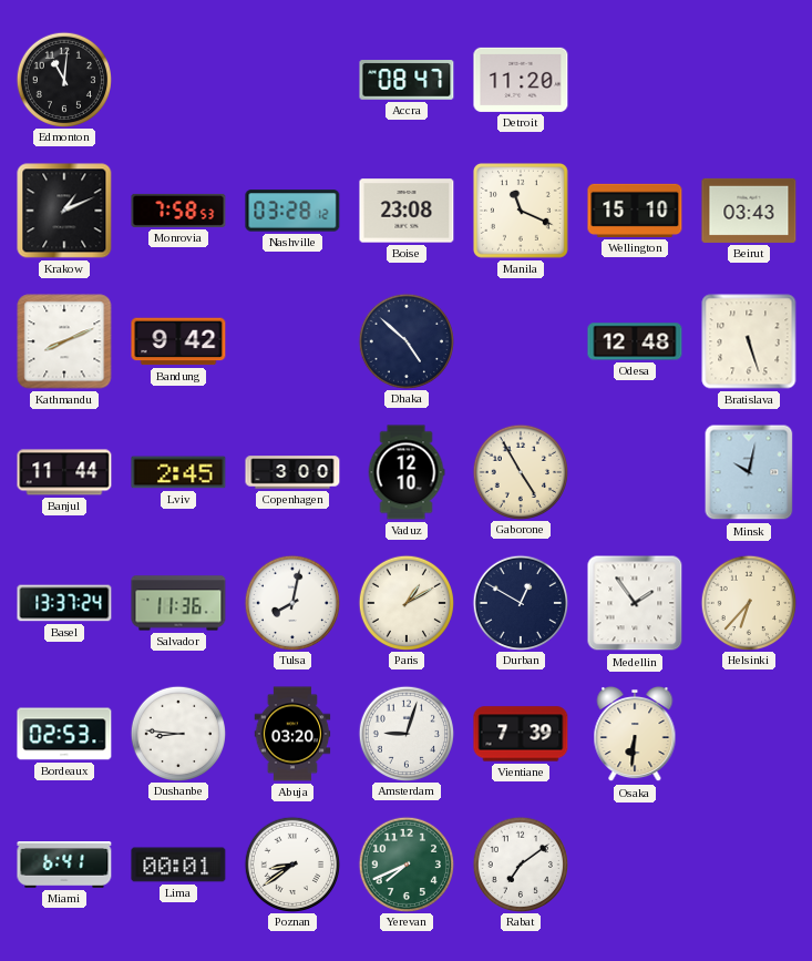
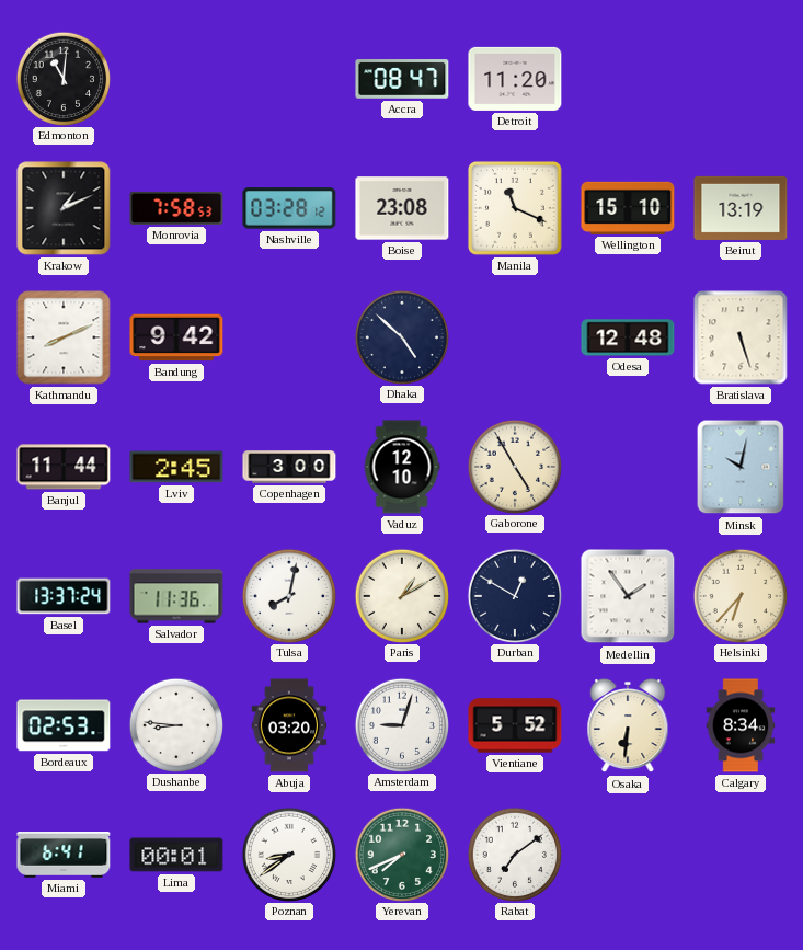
Beirut: 03:43 -> 13:19 (741, 208)
Vientiane: 7:39 -> 5:52 (515, 725)
Calgary: none -> 8:34 (741, 725)
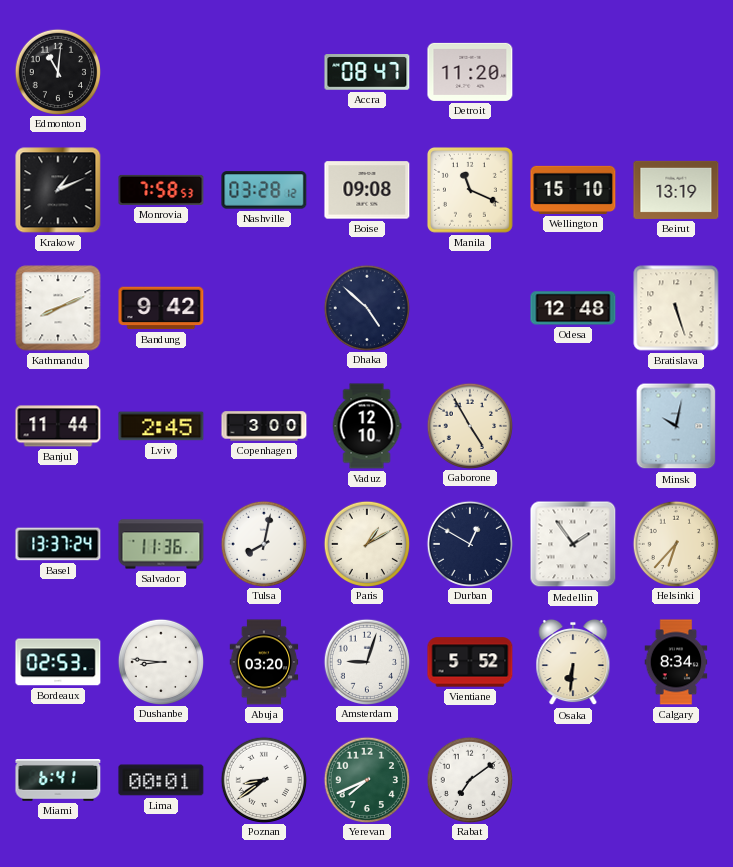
Boise: 23:08 -> 09:08 (367, 190)
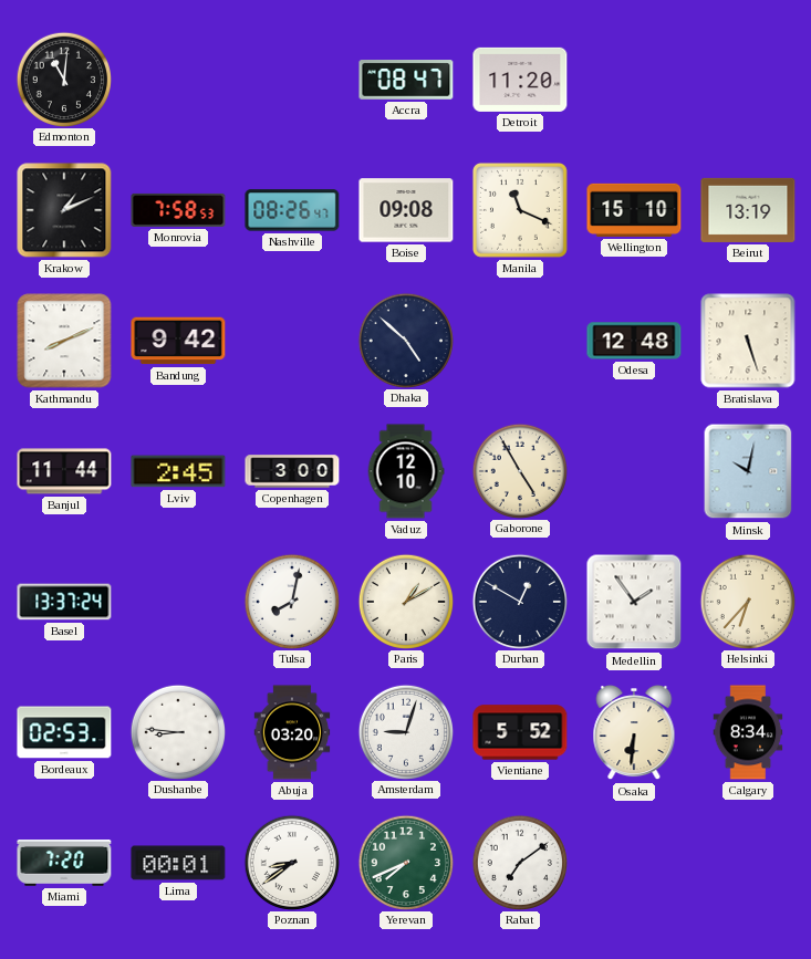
Nashville: 03:28 -> 08:26 (292, 210)
Salvador: 11:36 -> none (161, 544)
Miami: 6:41 -> 7:20 (64, 864)
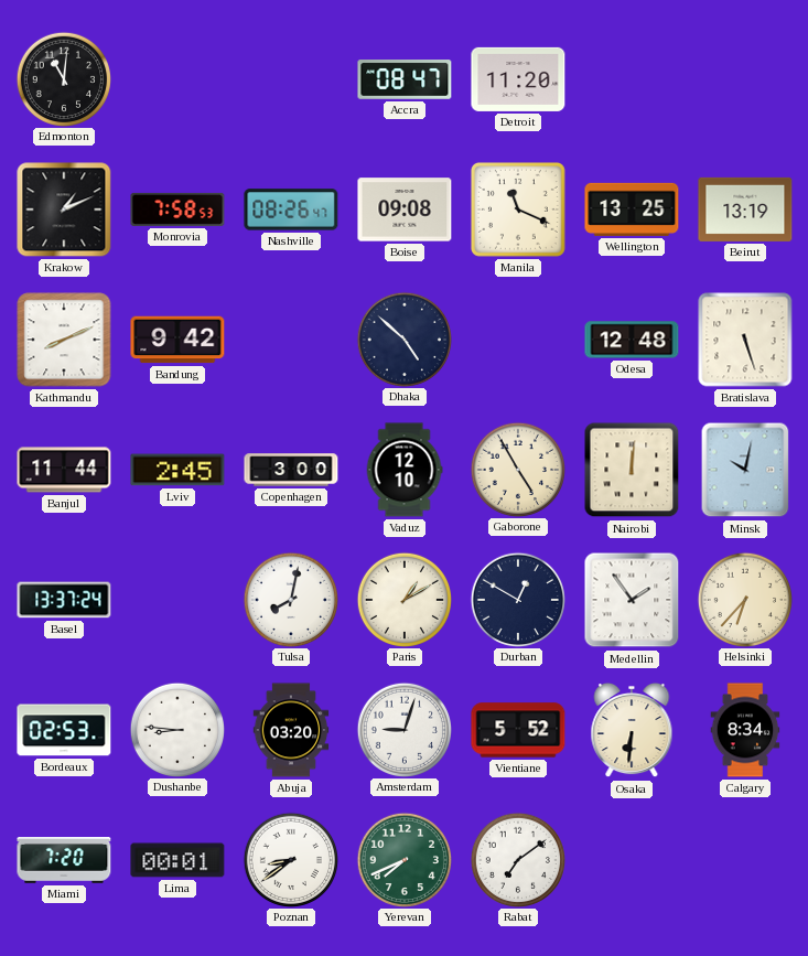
Wellington: 15:10 -> 13:25 (632, 210)
Nairobi: none -> 12:01 (632, 470)
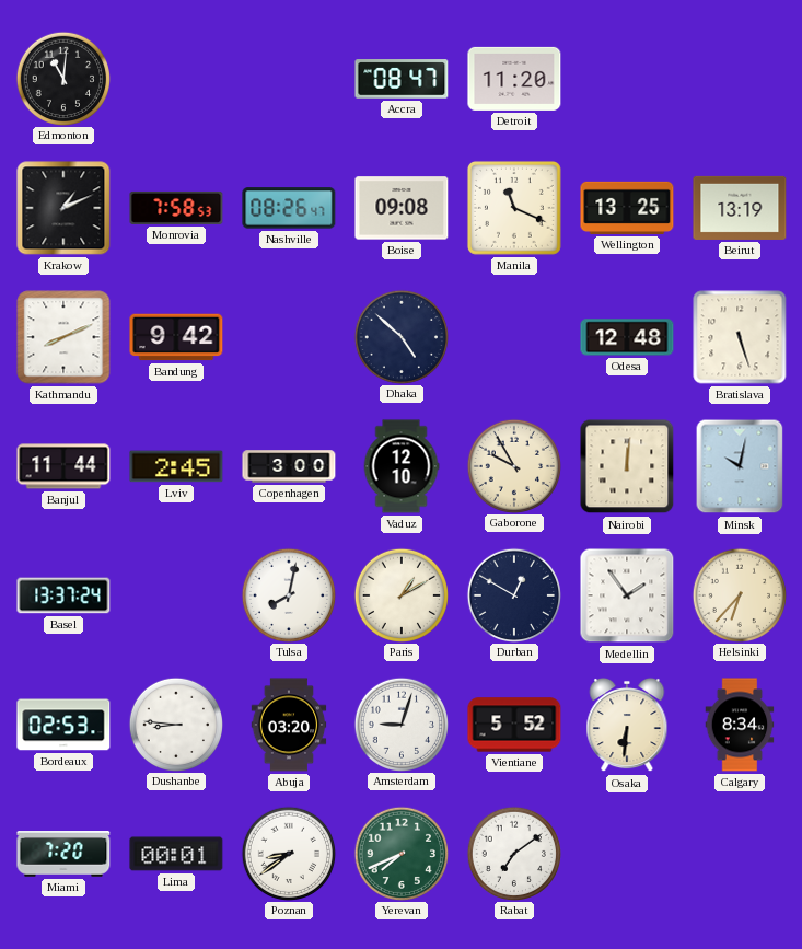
Gaborone: 4:55 -> 9:55 (513, 465)
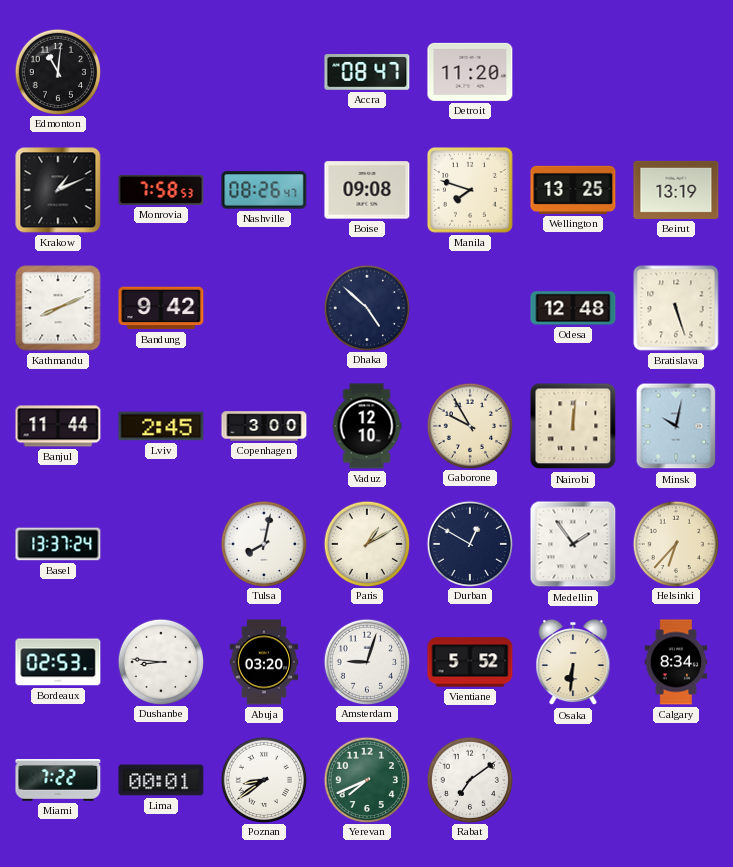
Manila: 11:19 -> 7:48 (470, 190)
Miami: 7:20 -> 7:22 (58, 781)
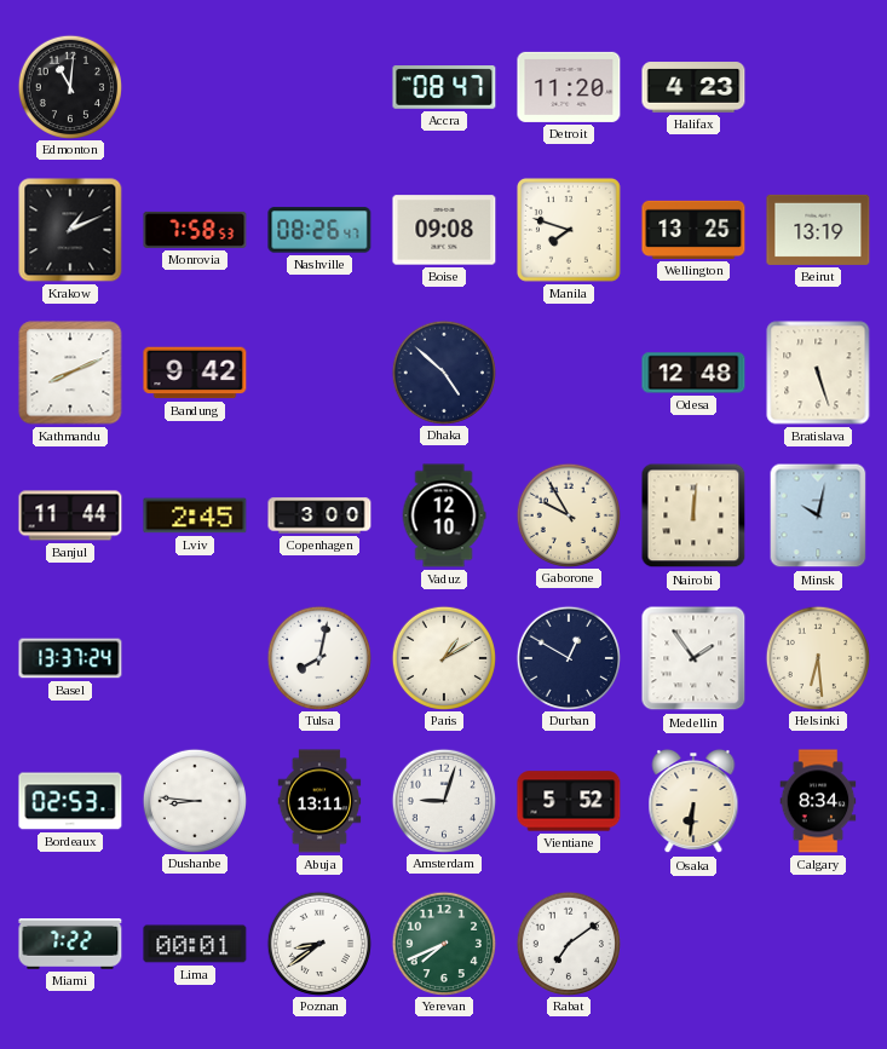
Halifax: none -> 4:23 (693, 87)
Helsinki: 6:37 -> 6:29 (817, 657)
Abuja: 03:20 -> 13:11 (319, 801)
